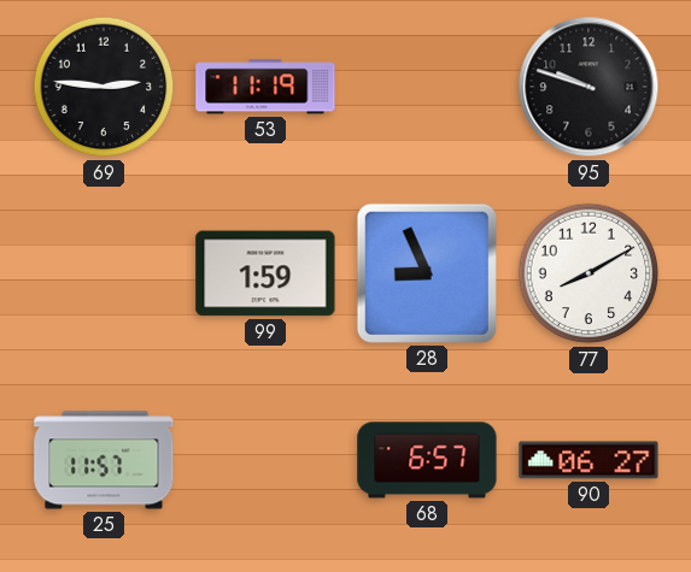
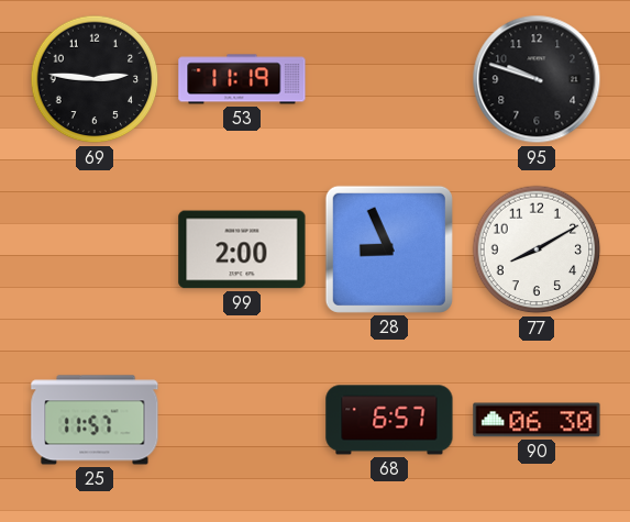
99: 1:59 -> 2:00 (242, 249)
90: 06:27 -> 06:30 (537, 420)
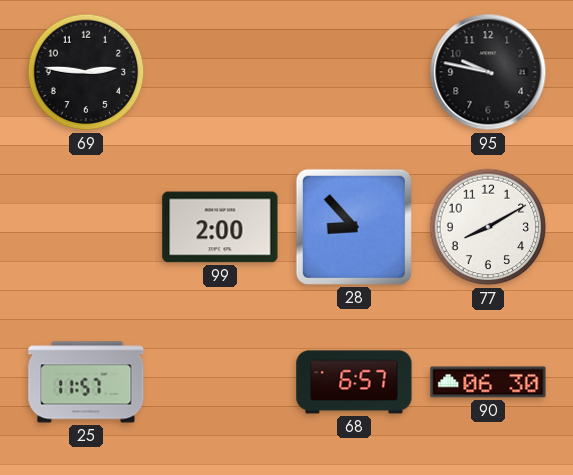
53: 11:19 -> none (242, 79)
95: 9:48 -> 9:47 (488, 72)
28: 8:56 -> 8:53 (354, 227)
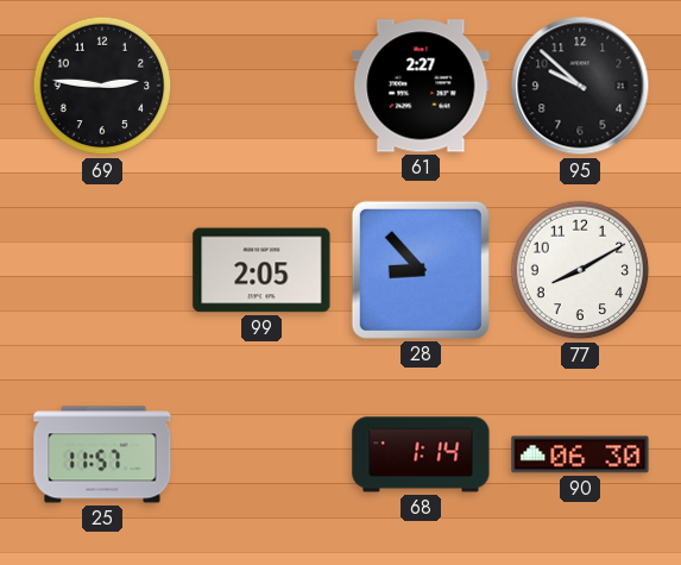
61: none -> 2:27 (421, 86)
95: 9:47 -> 9:52 (580, 86)
99: 2:00 -> 2:05 (261, 270)
68: 6:57 -> 1:14 (421, 454)
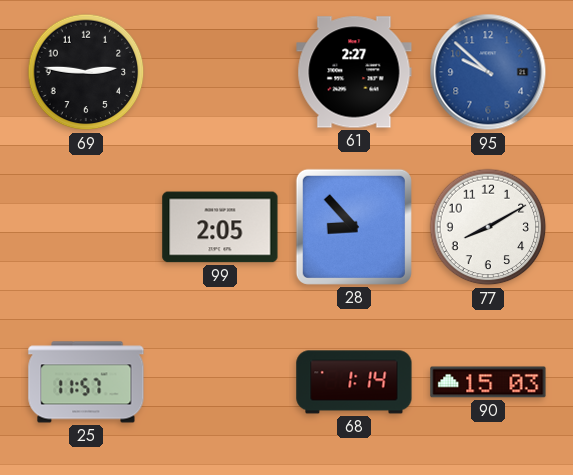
95 dial: black -> blue (488, 72)
90: 06:30 -> 15:03 (488, 382)
